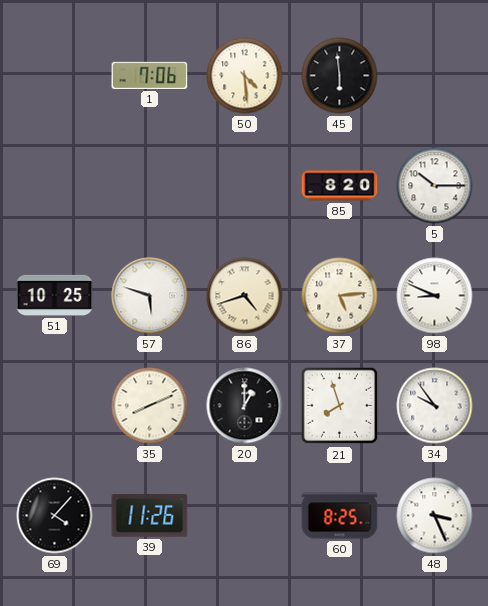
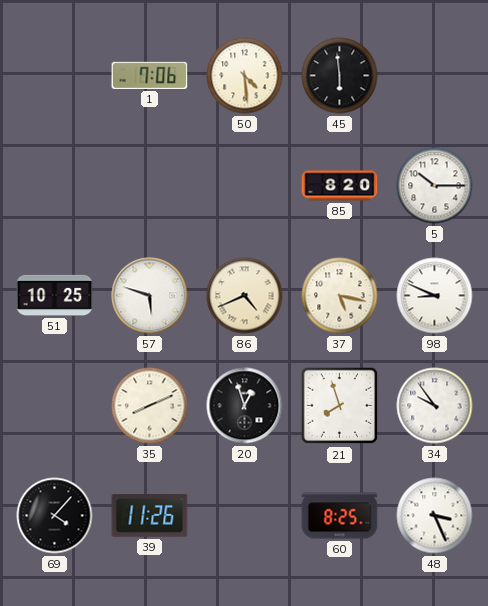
86: 4:42 -> 4:41 (245, 296)
37: 5:14 -> 5:17 (340, 296)
20: 1:00 -> 12:57 (245, 406)
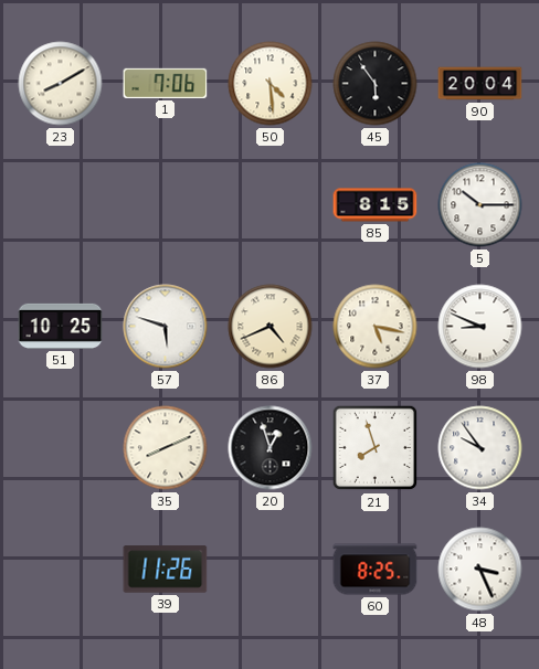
23: none -> 8:10 (61, 84)
45: 5:59 -> 5:54 (376, 84)
90: none -> 20:04 (480, 84)
85: 8:20 -> 8:15 (376, 205)
69: 4:07 -> none (55, 516)
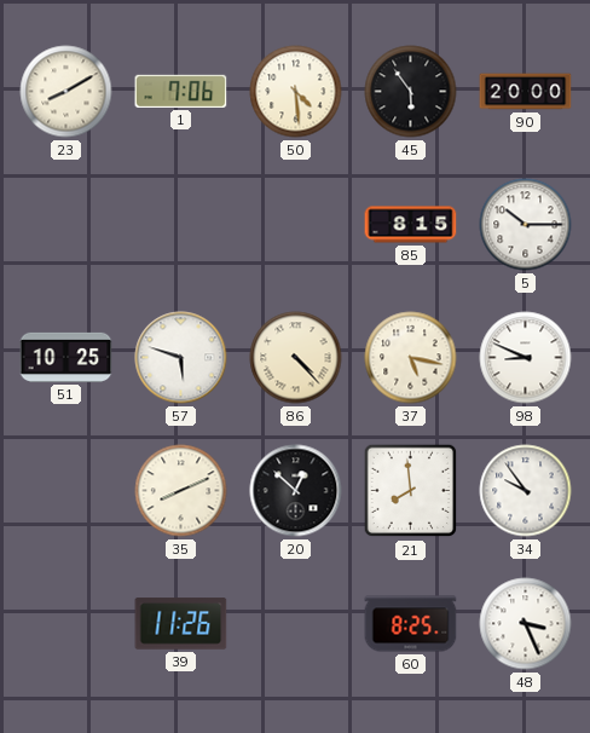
90: 20:04 -> 20:00 (526, 92)
86: 4:41 -> 4:23 (296, 358)
20: 12:57 -> 12:52 (296, 491)
21: 7:57 -> 7:59 (411, 491)
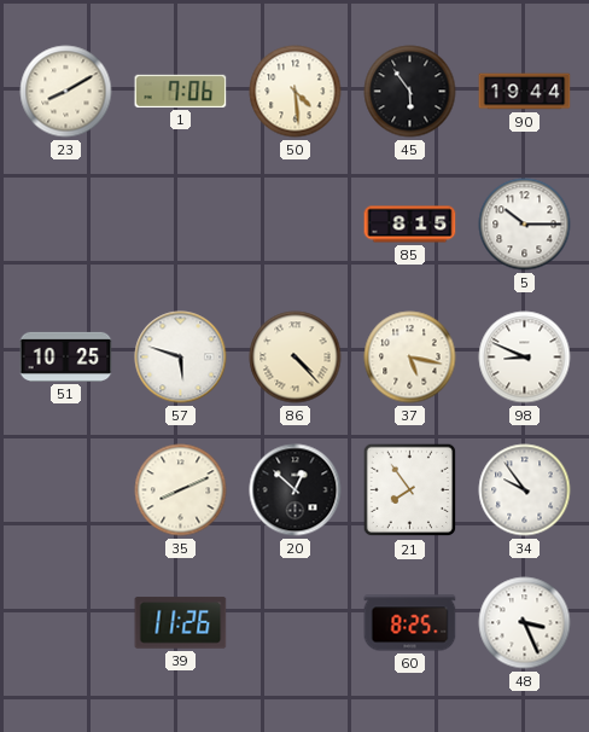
90: 20:00 -> 19:44 (525, 92)
21: 7:59 -> 7:54 (410, 490)
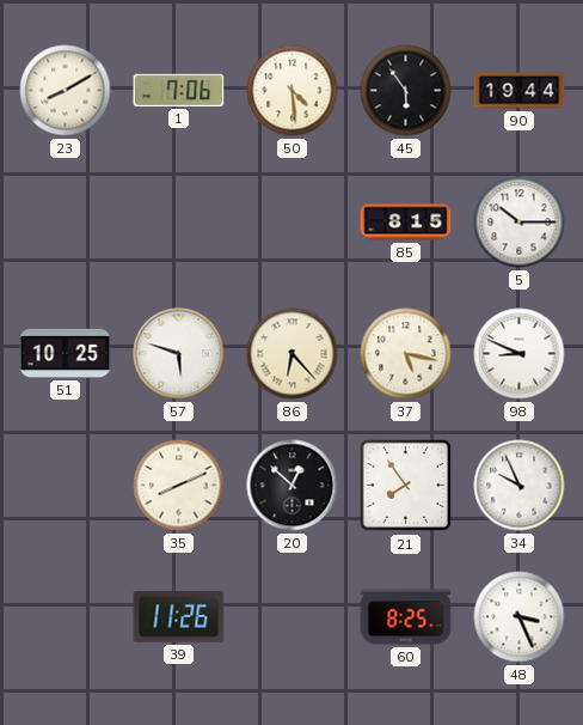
86: 4:23 -> 6:23 (293, 354)
34: 9:54 -> 9:56 (520, 486)
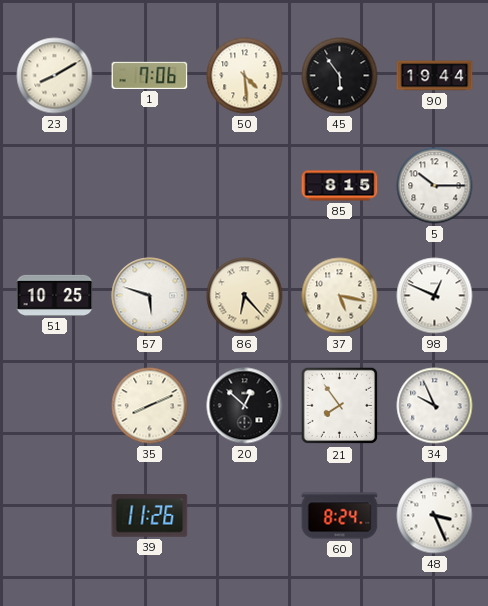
98: 8:49 -> 12:49 (435, 296)
60: 8:25 -> 8:24 (340, 516)
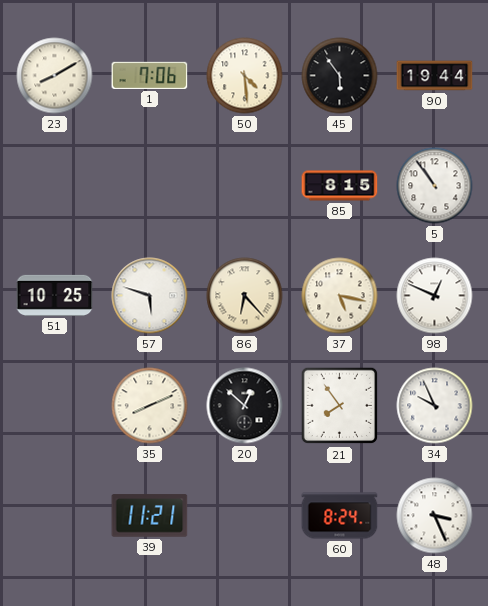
5: 10:15 -> 10:54 (435, 186)
39: 11:26 -> 11:21 (150, 516)
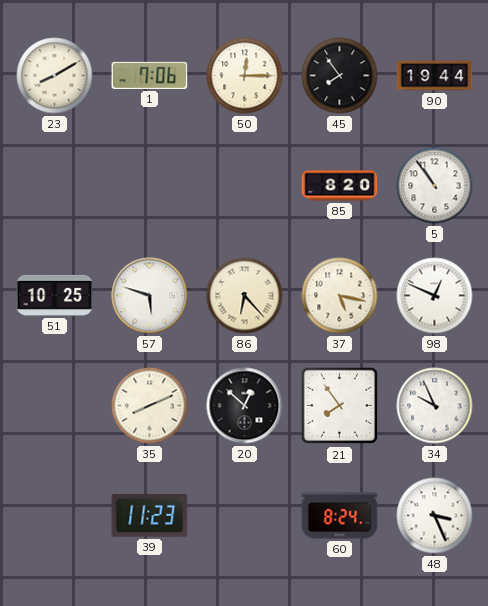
50: 4:29 -> 12:15 (245, 76)
45: 5:54 -> 7:54 (340, 76)
85: 8:15 -> 8:20 (340, 186)
39: 11:21 -> 11:23 (150, 516)
